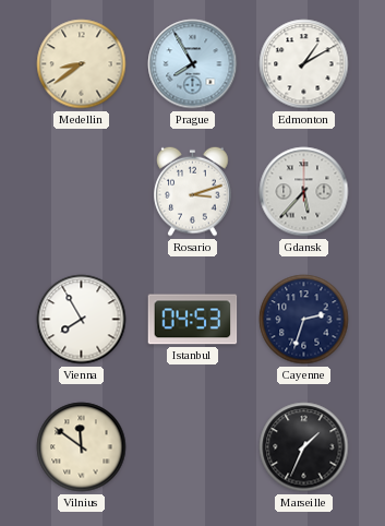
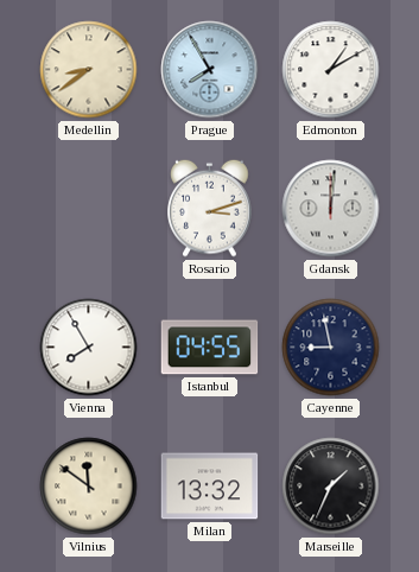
Gdansk: 5:37 -> 12:01 (331, 209)
Istanbul: 04:53 -> 04:55 (210, 348)
Cayenne: 2:33 -> 8:58 (331, 348)
Milan: none -> 13:32 (210, 487)
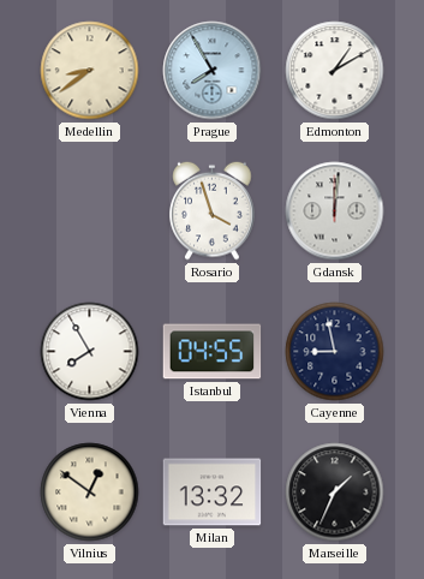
Rosario: 3:12 -> 3:57 (213, 210)
Vilnius: 11:51 -> 12:51 (90, 493)
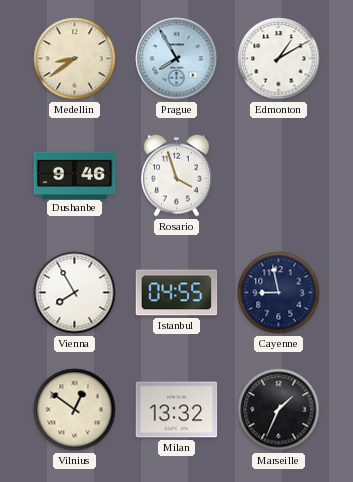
Dushanbe: none -> 9:46 (75, 175)
Gdansk: 12:01 -> none (335, 211)
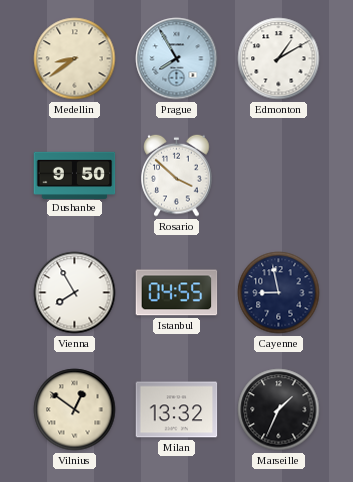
Dushanbe: 9:46 -> 9:50 (75, 175)
Rosario: 3:57 -> 3:52 (177, 175)
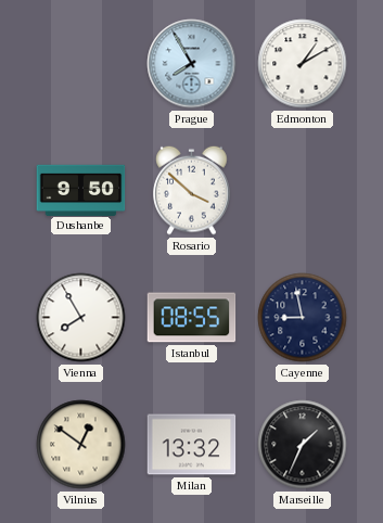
Medellin: 8:39 -> none (75, 59)
Istanbul: 04:55 -> 08:55 (192, 318)
